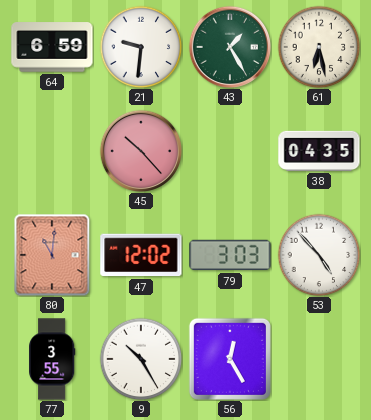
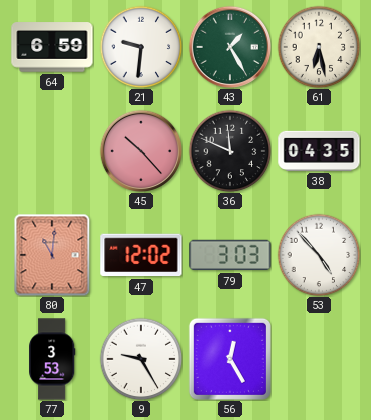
36: none -> 11:49 (230, 151)
77: 3:55 -> 3:53 (53, 359)
9: 10:25 -> 9:25 (141, 359)
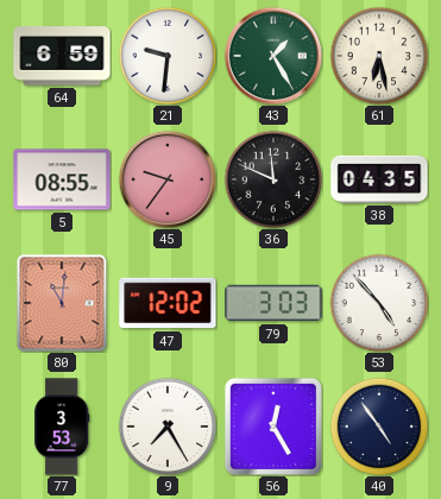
5: none -> 08:55 (62, 179)
45: 10:23 -> 9:36 (166, 178)
9: 9:25 -> 7:25 (168, 427)
40: none -> 4:54 (379, 427)
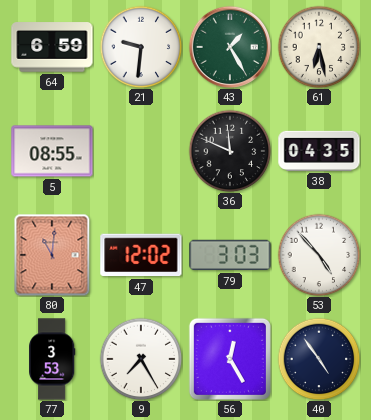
45: 9:36 -> none (166, 178)
